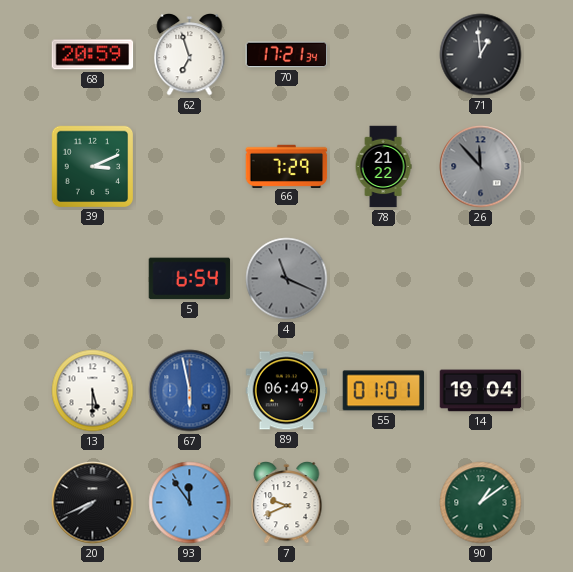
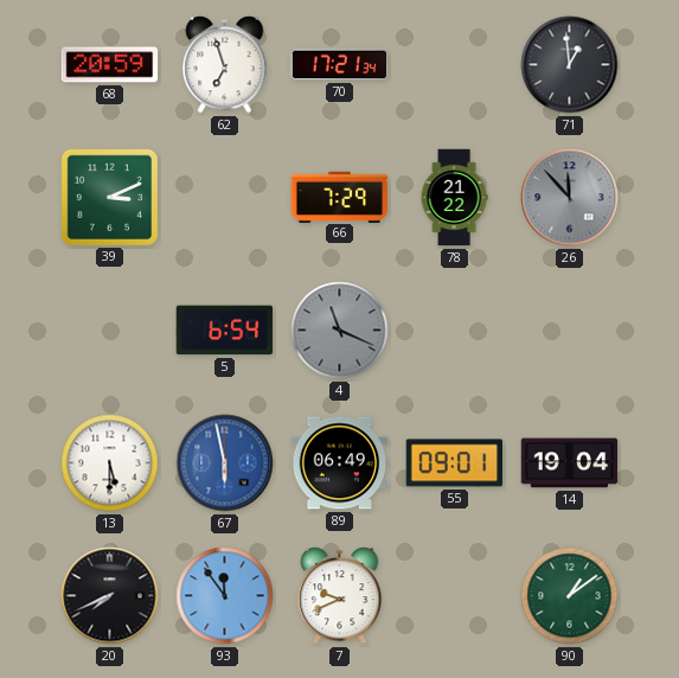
55: 01:01 -> 09:01 (455, 463)
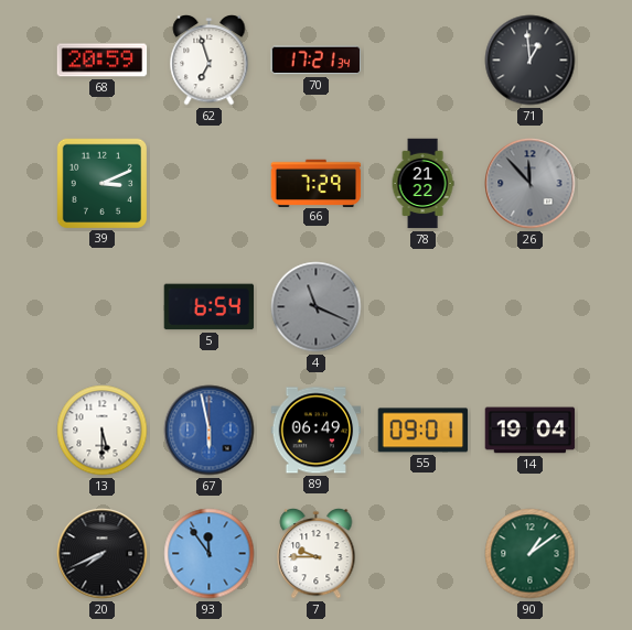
7: 9:41 -> 9:45 (317, 554)
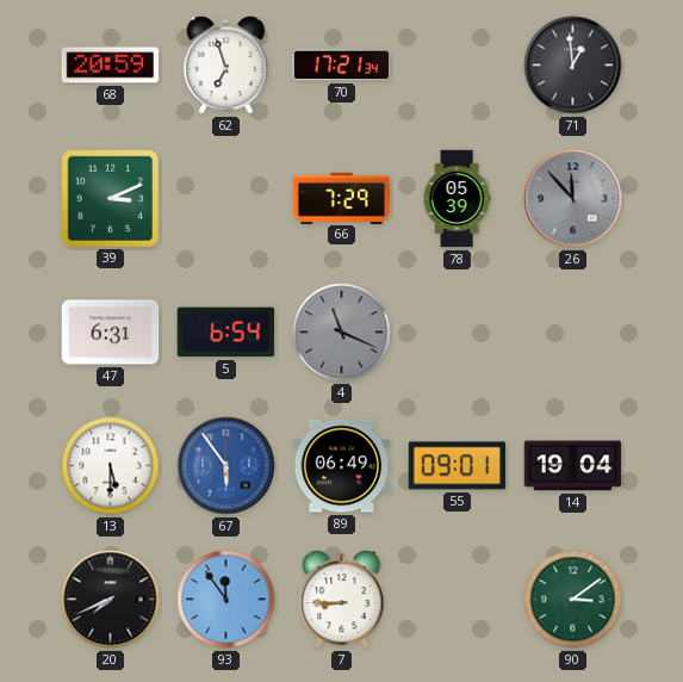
78: 21:22 -> 05:39 (457, 199)
47: none -> 6:31 (111, 333)
67: 5:58 -> 5:54 (226, 466)
7: 9:45 -> 8:45 (342, 600)
90: 1:09 -> 3:09 (573, 600)
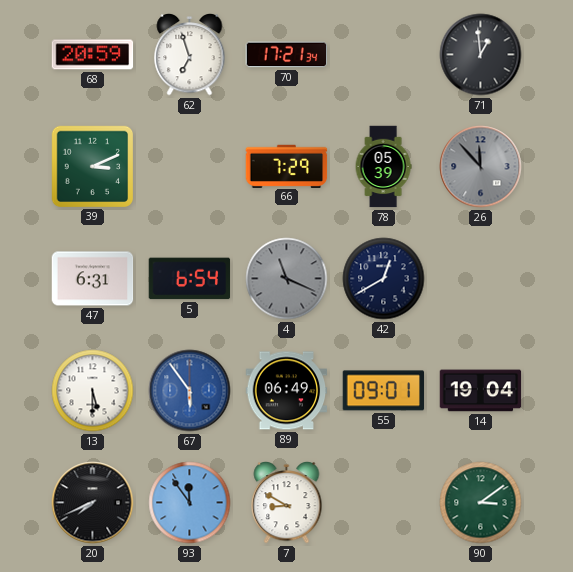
42: none -> 12:40 (384, 279)
7: 8:45 -> 8:50 (287, 503)
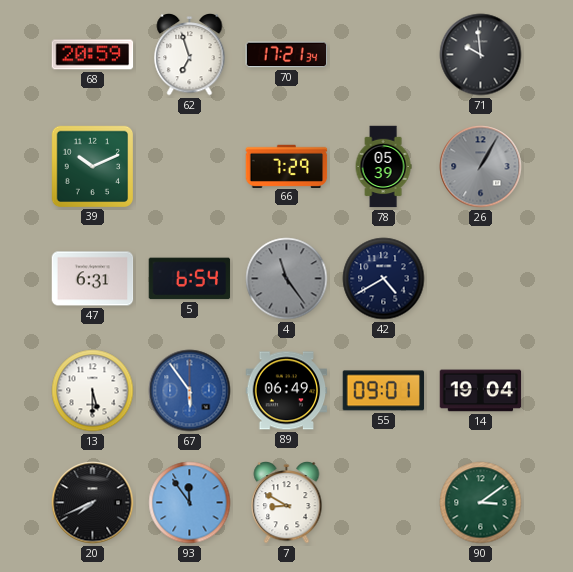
71: 12:59 -> 9:59 (481, 55)
39: 3:11 -> 10:11 (92, 166)
26: 11:53 -> 1:05 (481, 167)
4: 11:19 -> 11:24 (287, 279)
42: 12:40 -> 4:40 (384, 279)
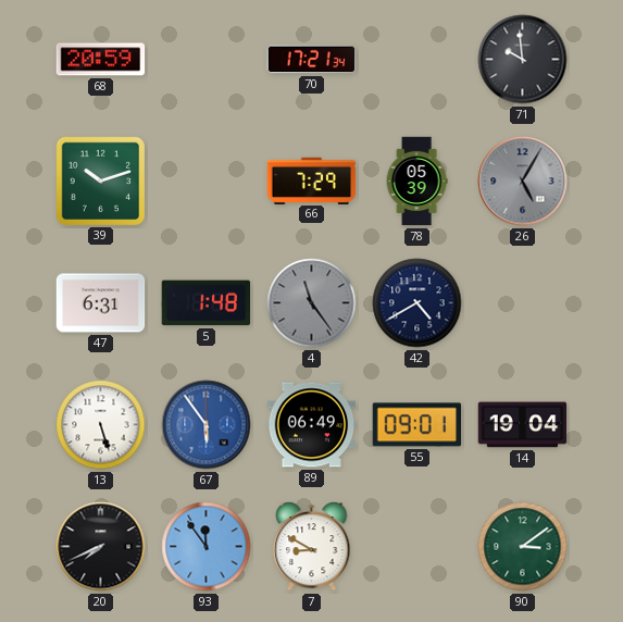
62: 6:57 -> none (190, 55)
39: 10:11 -> 10:12 (100, 181)
26: 1:05 -> 5:05 (523, 182)
5: 6:54 -> 1:48 (207, 303)
13: 5:30 -> 5:27 (101, 425)
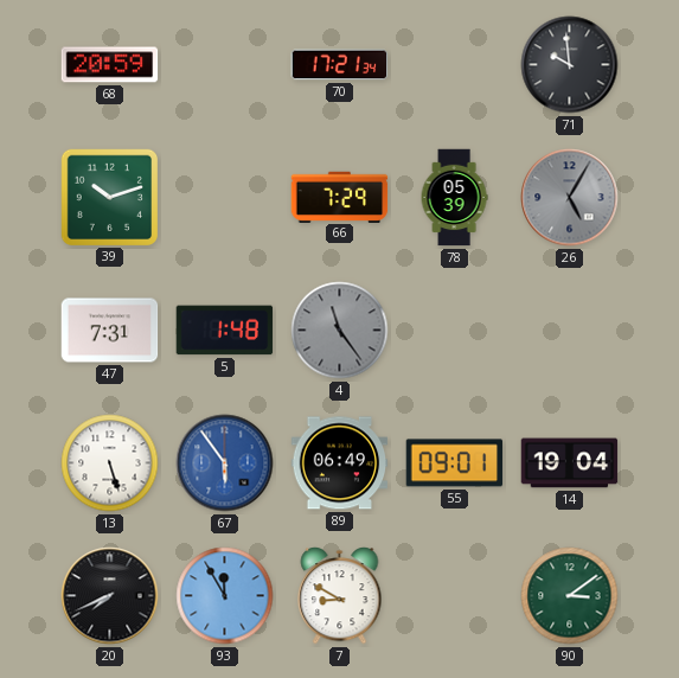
47: 6:31 -> 7:31 (110, 331)
42: 4:40 -> none (418, 303)
93: 11:54 -> 11:55 (225, 596)
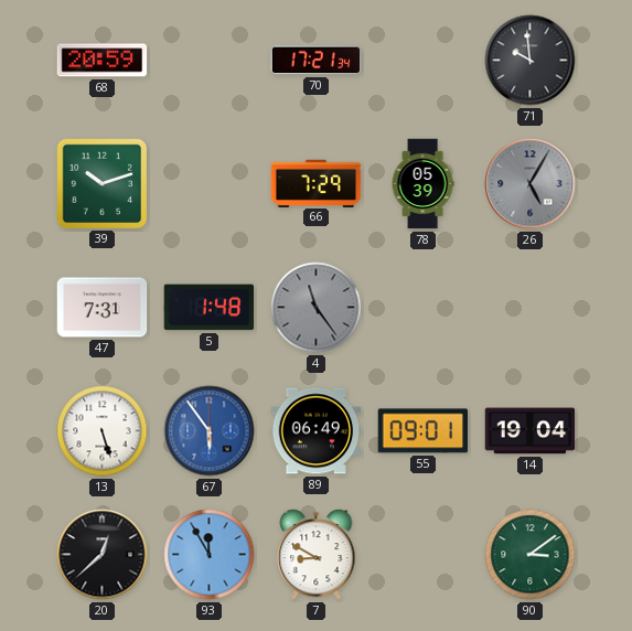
20: 7:41 -> 12:38 (103, 555)
